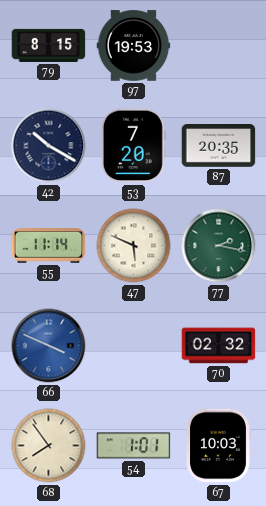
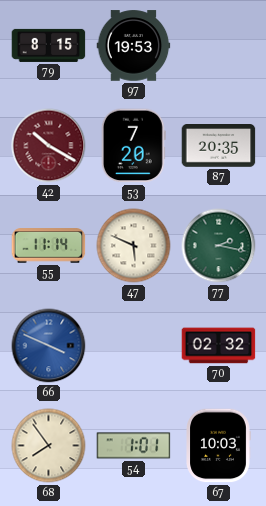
42 dial: navy -> burgundy (49, 146)
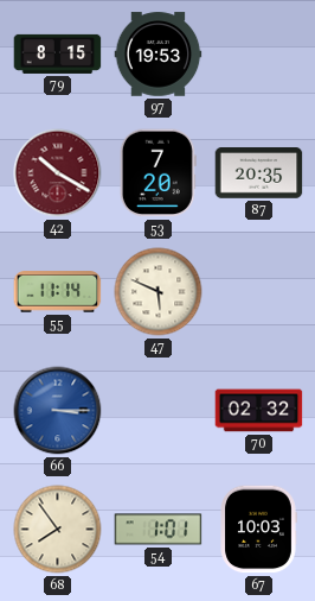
77: 2:17 -> none (219, 246)
66: 3:49 -> 3:15 (58, 411)
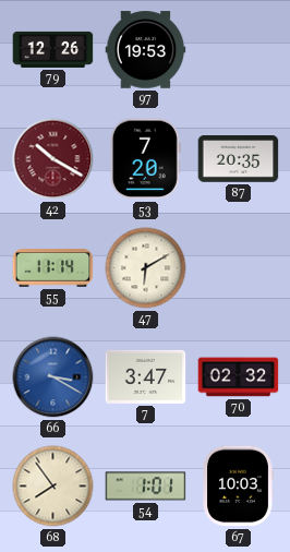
79: 8:15 -> 12:26 (53, 49)
47: 5:49 -> 6:10 (146, 268)
66: 3:15 -> 3:20 (53, 377)
7: none -> 3:47 (146, 376)
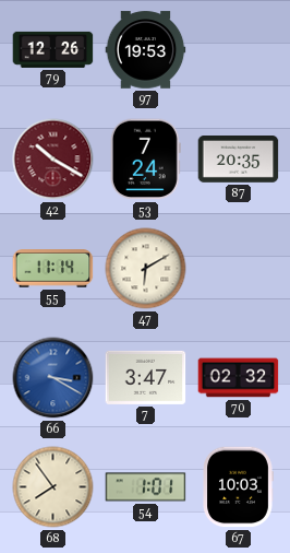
53: 7:20 -> 7:24 (145, 160)
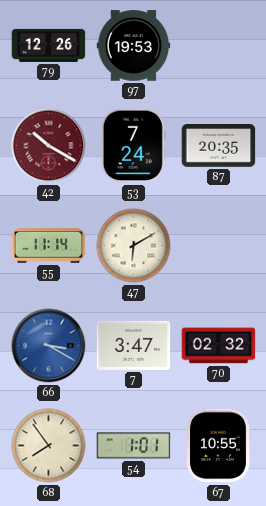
67: 10:03 -> 10:55 (218, 446)
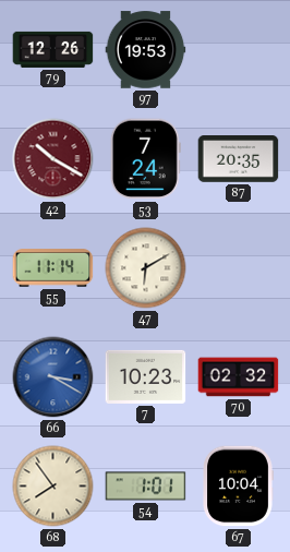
7: 3:47 -> 10:23 (146, 376)
67: 10:55 -> 10:04 (238, 487)
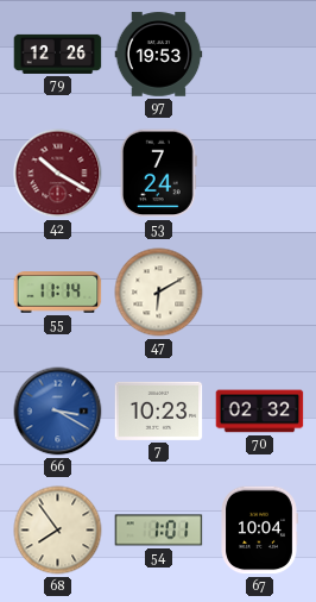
87: 20:35 -> none (239, 159)
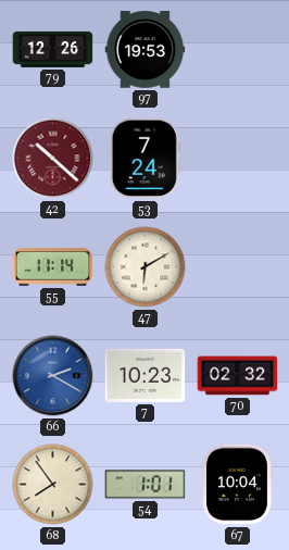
42: 10:20 -> 10:22 (53, 159)
66: 3:20 -> 2:20 (53, 376)
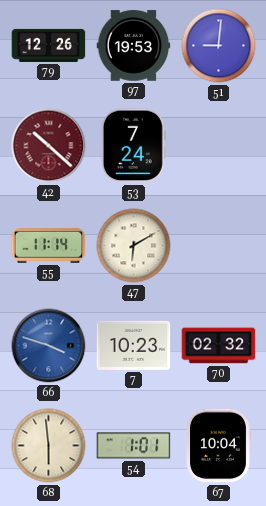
51: none -> 9:01 (219, 46)
66: 2:20 -> 3:48 (49, 346)
68: 7:54 -> 5:59 (49, 446)
